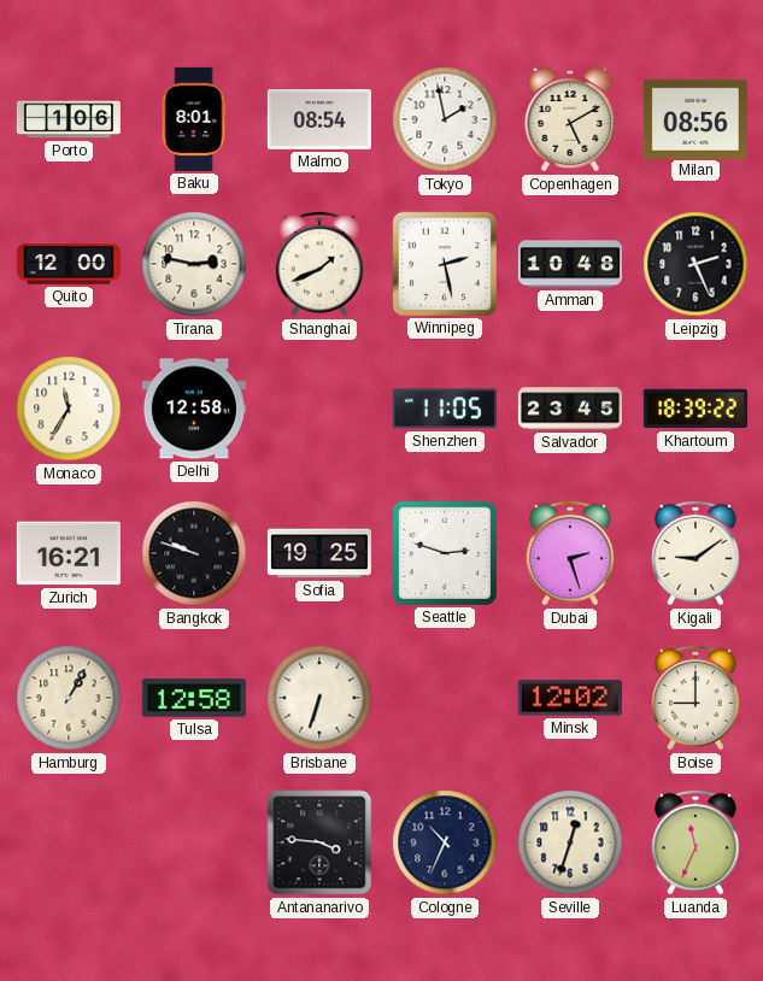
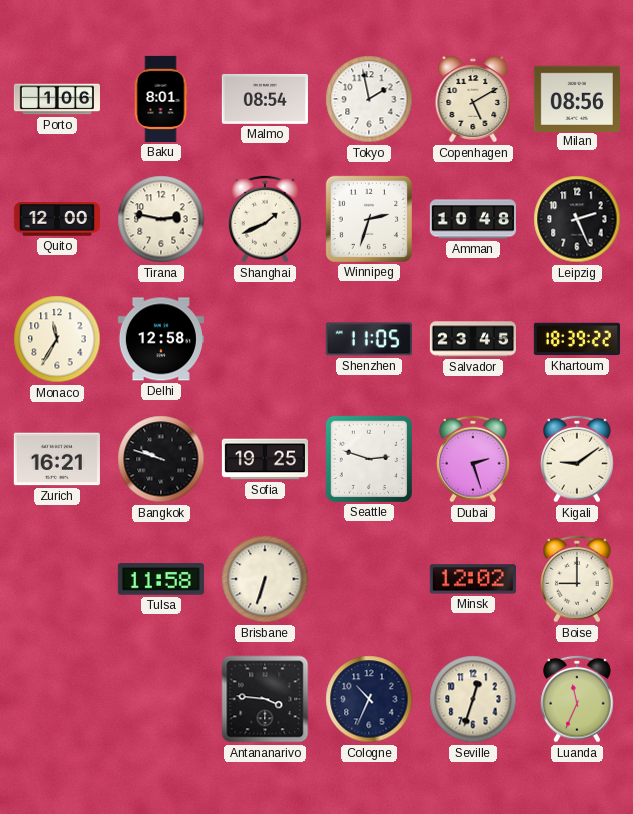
Winnipeg: 2:28 -> 2:33 (369, 219)
Hamburg: 1:05 -> none (69, 698)
Tulsa: 12:58 -> 11:58 (161, 579)
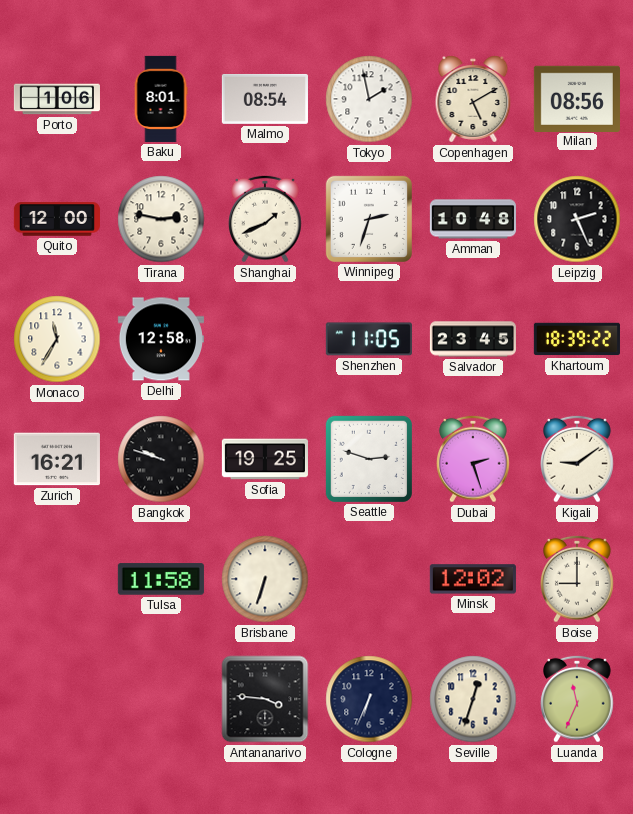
Cologne: 10:34 -> 6:34 (369, 699)
